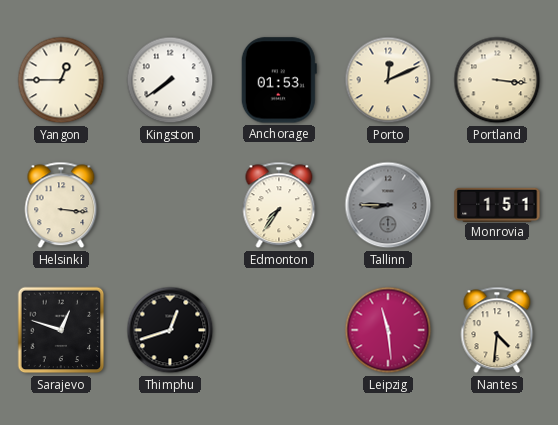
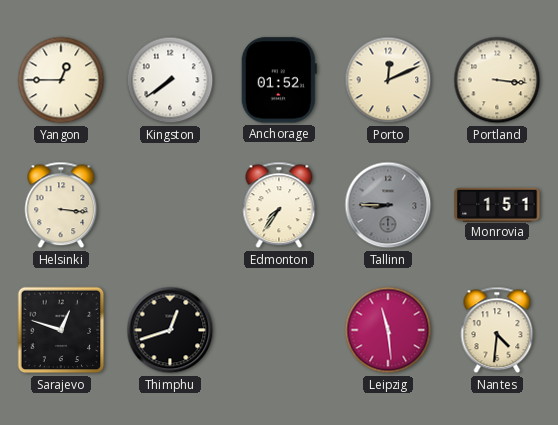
Anchorage: 01:53 -> 01:52 (279, 80)
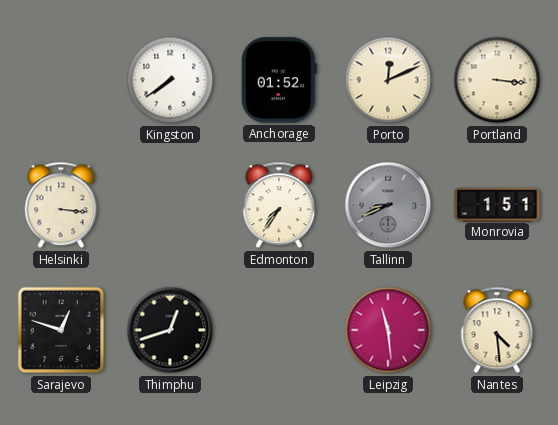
Yangon: 12:45 -> none (61, 80)
Tallinn: 8:45 -> 8:41 (388, 205)
Nantes: 4:31 -> 4:29 (497, 330)
